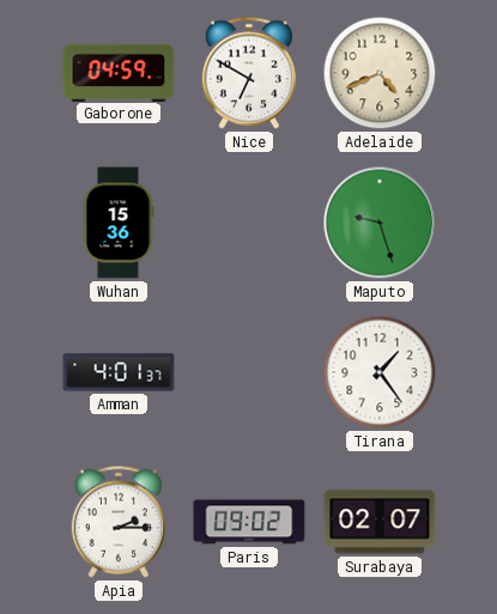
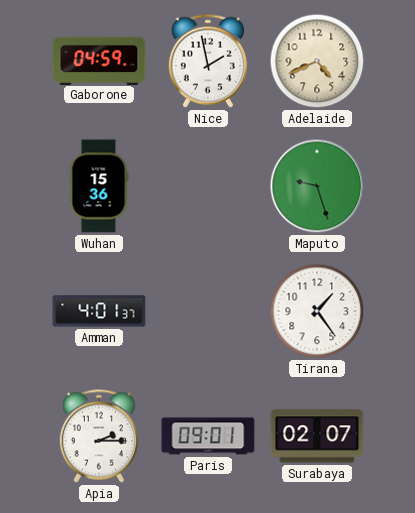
Nice: 6:50 -> 1:58 (208, 61)
Paris: 09:02 -> 09:01 (208, 436)
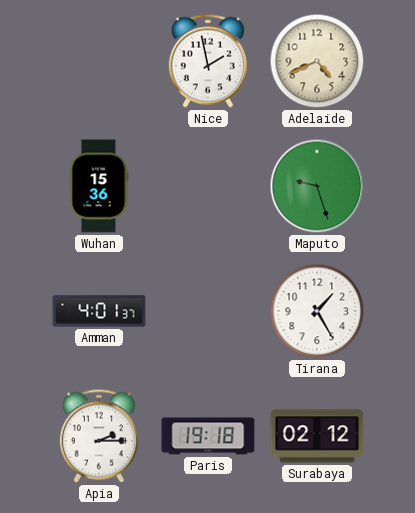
Gaborone: 04:59 -> none (99, 60)
Tirana: 1:24 -> 1:25 (317, 311)
Paris: 09:01 -> 19:18 (208, 436)
Surabaya: 02:07 -> 02:12 (317, 436)
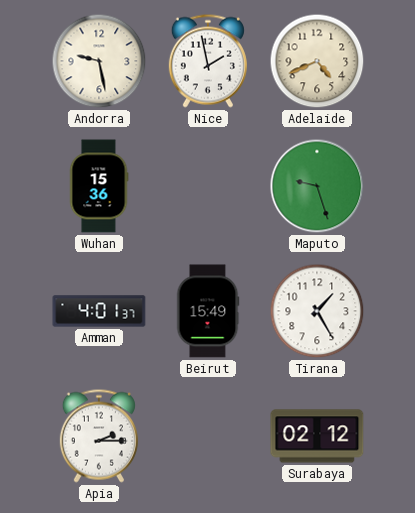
Andorra: none -> 9:28 (99, 61)
Beirut: none -> 15:49 (208, 311)
Paris: 19:18 -> none (208, 436)
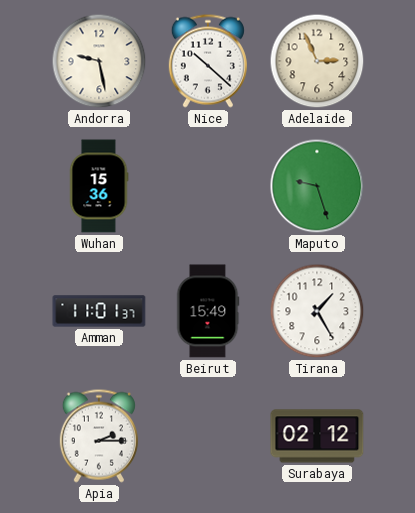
Nice: 1:58 -> 10:22 (208, 61)
Adelaide: 4:41 -> 2:56 (317, 61)
Amman: 4:01 -> 11:01 (99, 311)
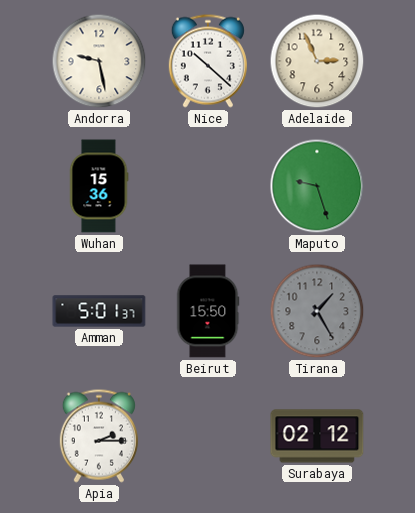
Amman: 11:01 -> 5:01 (99, 311)
Beirut: 15:49 -> 15:50 (208, 311)
Tirana dial: white -> grey (317, 311)
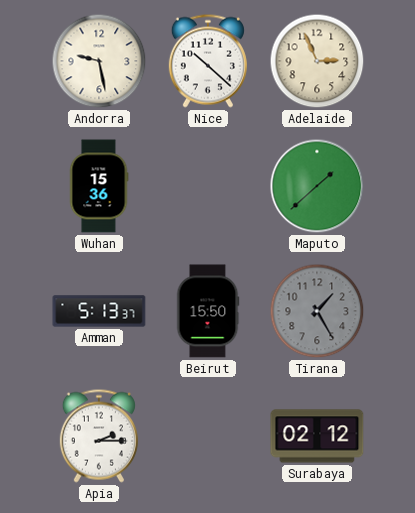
Maputo: 9:27 -> 1:38 (317, 186)
Amman: 5:01 -> 5:13 (99, 311)
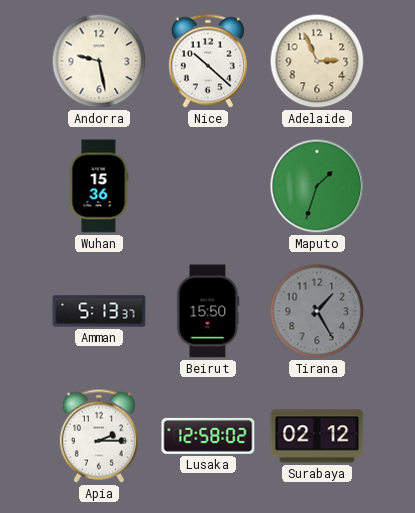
Maputo: 1:38 -> 1:33 (317, 186)
Lusaka: none -> 12:58 (208, 436)
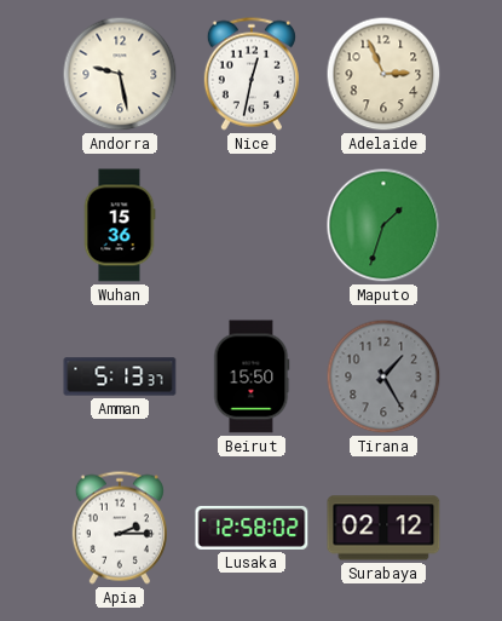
Nice: 10:22 -> 12:32 (252, 74)
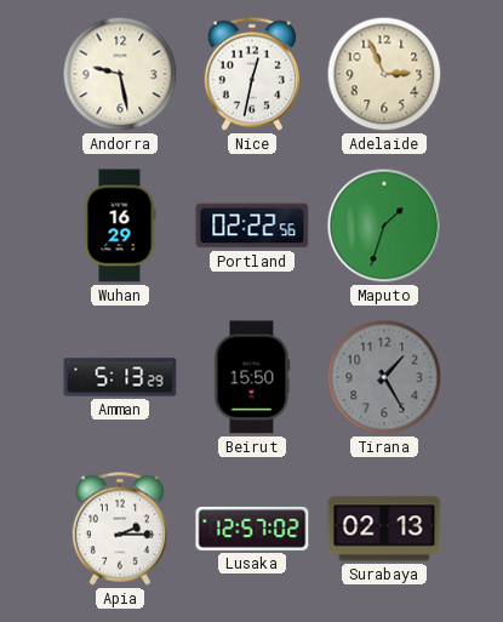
Wuhan: 15:36 -> 16:29 (120, 226)
Portland: none -> 02:22 (252, 226)
Amman: 5:13:37 -> 5:13:29 (120, 377)
Lusaka: 12:58 -> 12:57 (252, 529)
Surabaya: 02:12 -> 02:13 (384, 529)
